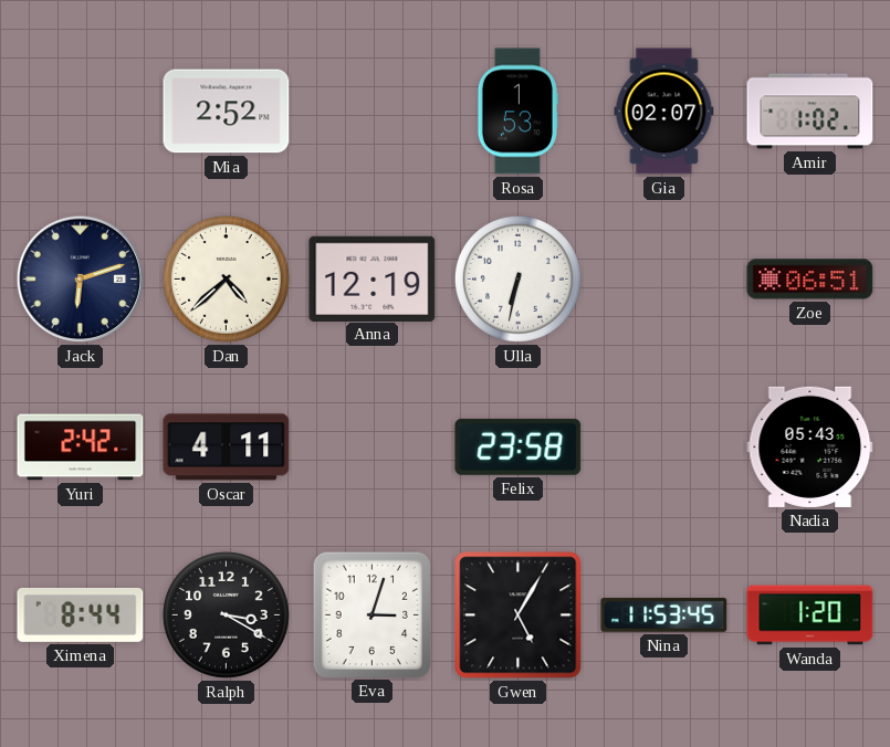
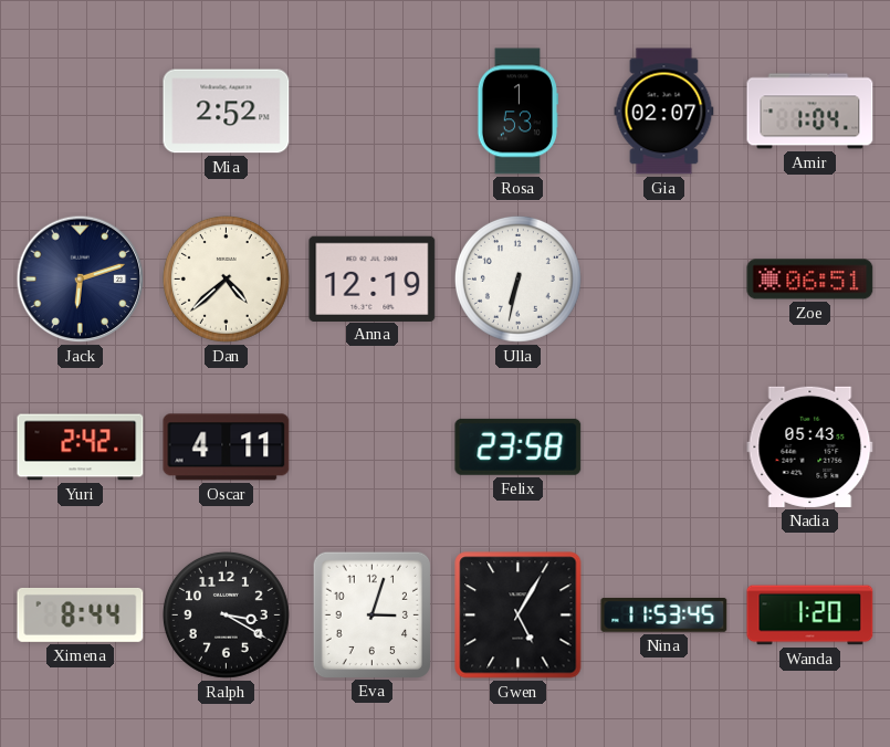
Amir: 1:02 -> 1:04 (810, 112)
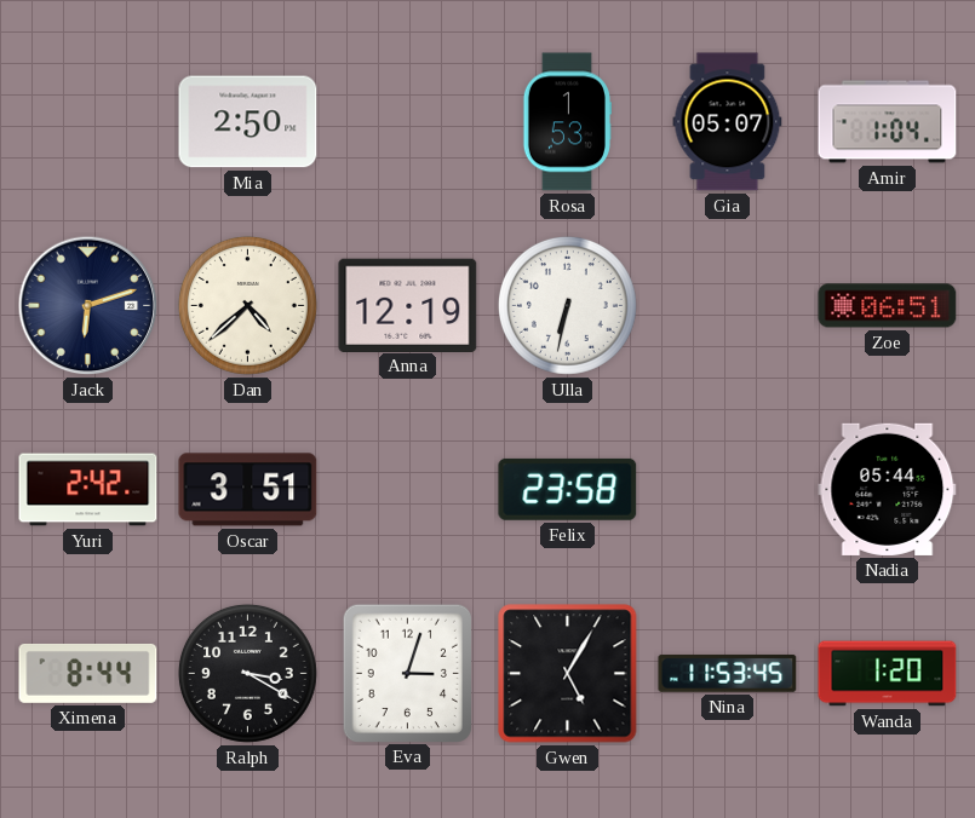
Mia: 2:52 -> 2:50 (248, 122)
Gia: 02:07 -> 05:07 (728, 122)
Oscar: 4:11 -> 3:51 (248, 490)
Nadia: 05:43 -> 05:44 (888, 489)
